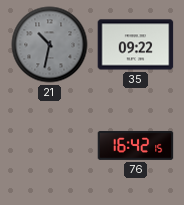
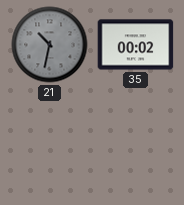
35: 09:22 -> 00:02 (136, 45)
76: 16:42 -> none (136, 146)
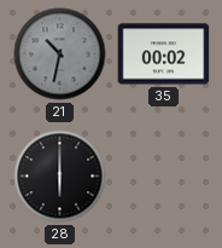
28: none -> 6:00 (60, 177)
